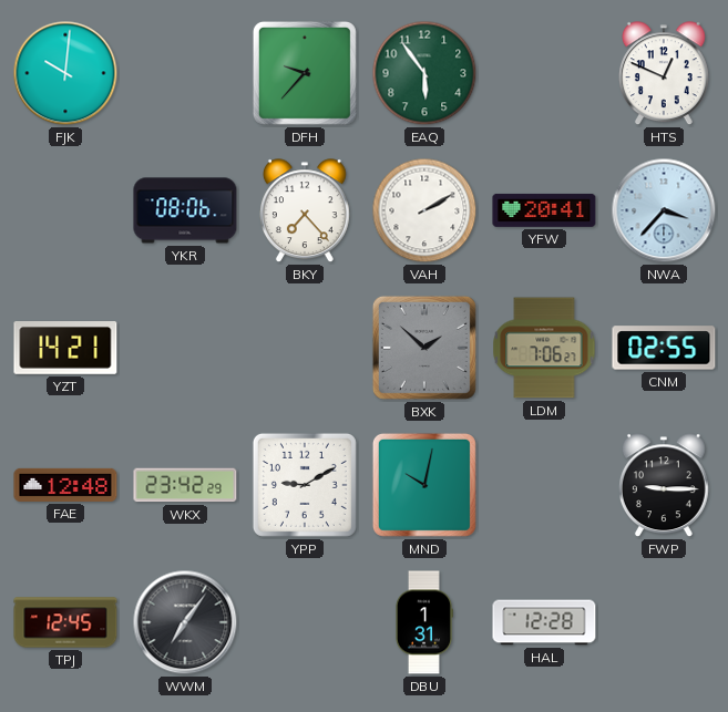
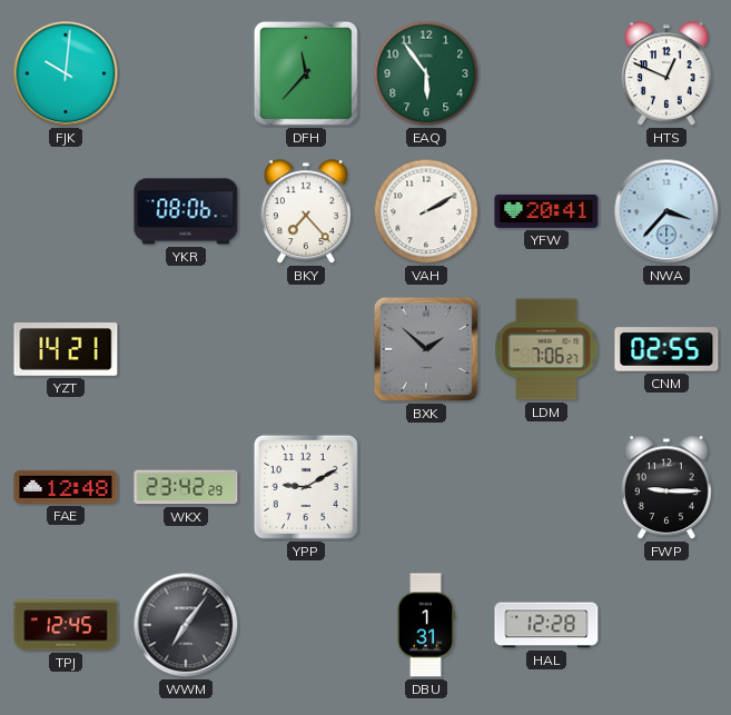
DFH: 9:37 -> 11:37 (306, 73)
MND: 10:02 -> none (424, 485)
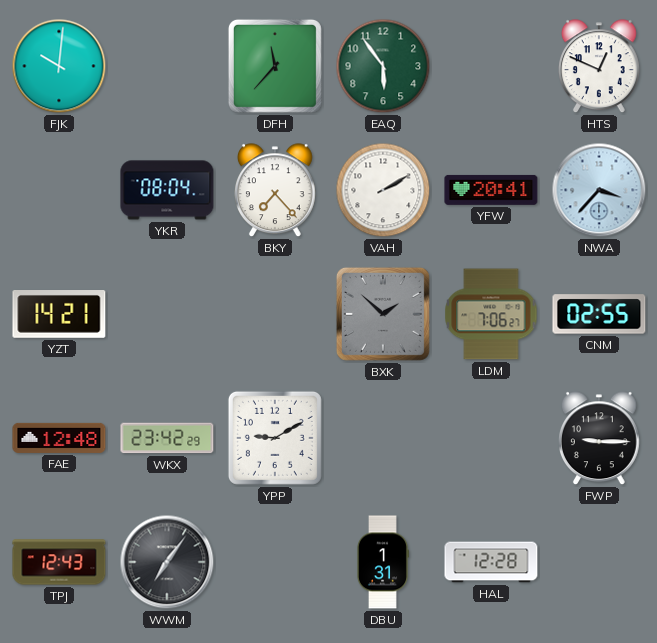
YKR: 08:06 -> 08:04 (167, 190)
TPJ: 12:45 -> 12:43 (59, 562)
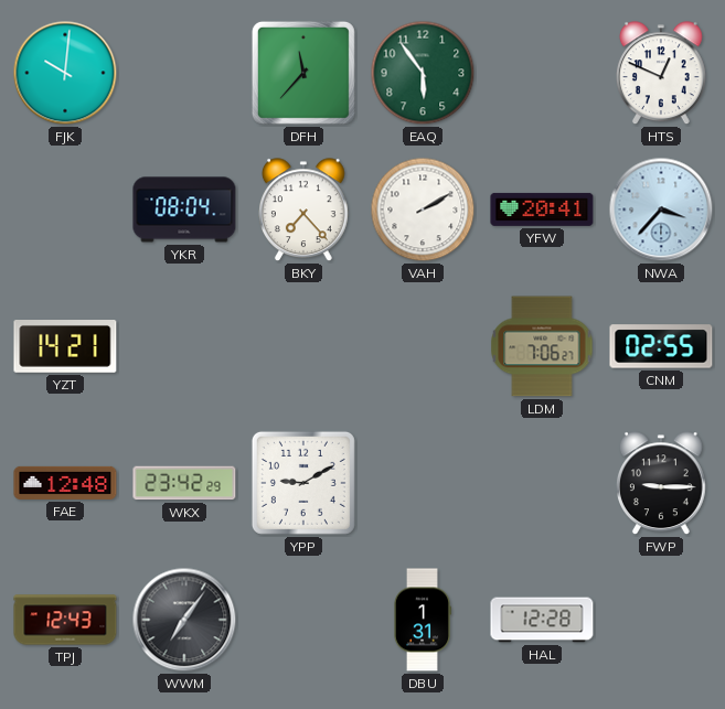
BXK: 1:52 -> none (383, 314)
